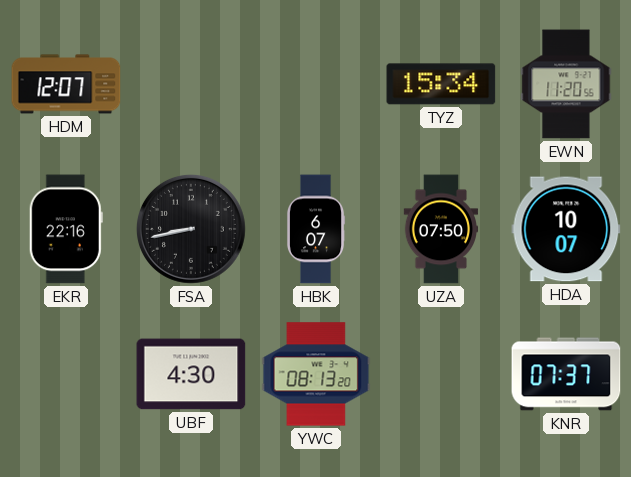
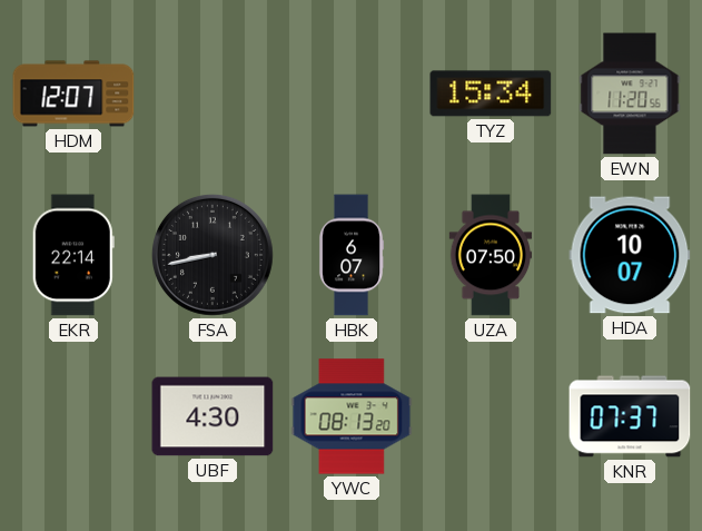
EKR: 22:16 -> 22:14 (73, 255)
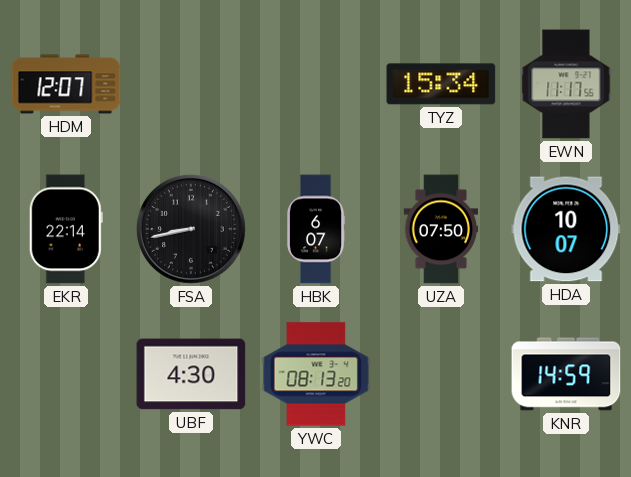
EWN: 11:20 -> 11:17 (566, 84)
KNR: 07:37 -> 14:59 (566, 374)
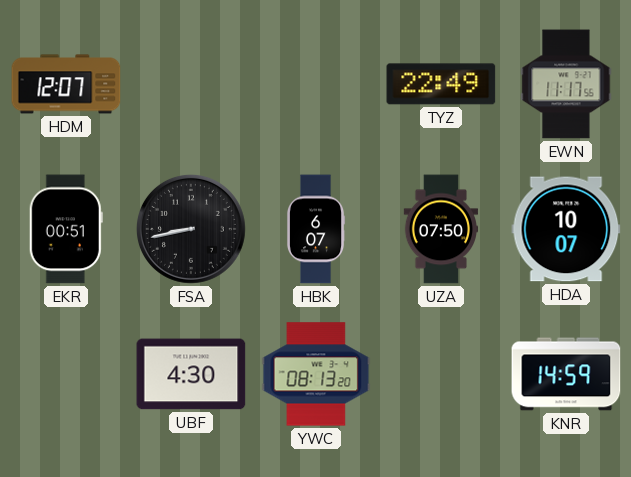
TYZ: 15:34 -> 22:49 (441, 84)
EKR: 22:14 -> 00:51 (66, 229)
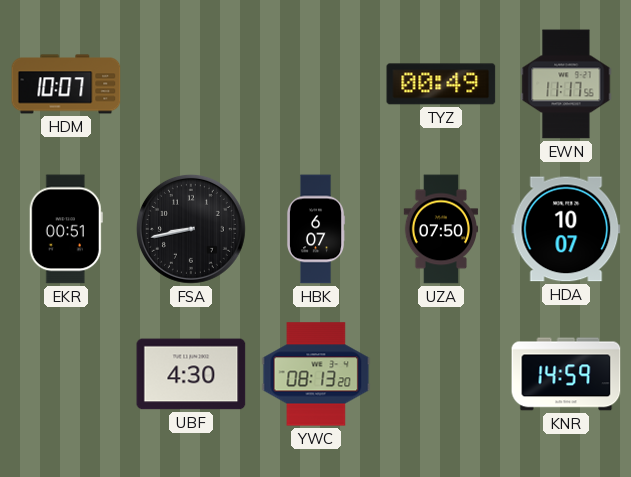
HDM: 12:07 -> 10:07 (66, 84)
TYZ: 22:49 -> 00:49 (441, 84)
